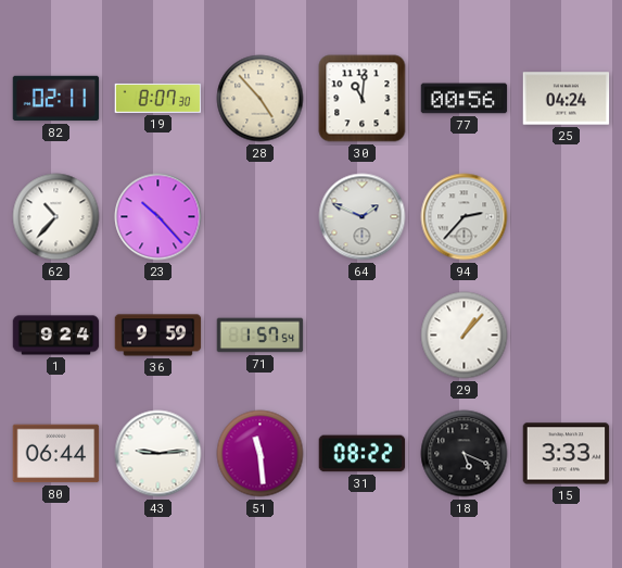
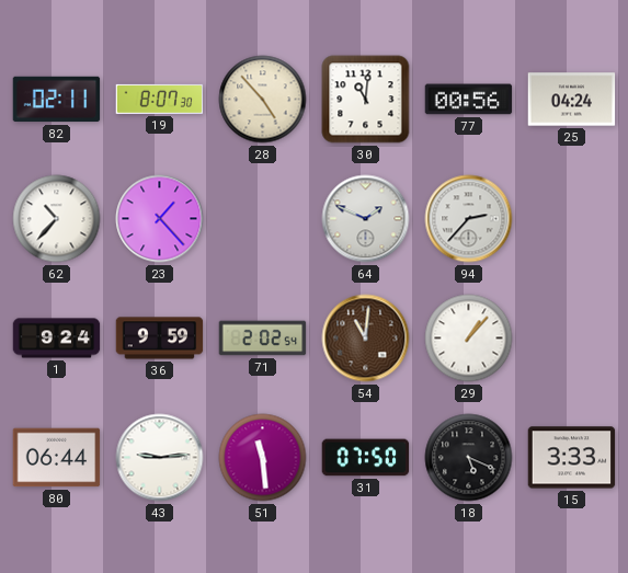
23: 10:23 -> 1:23 (160, 219)
71: 1:57 -> 2:02 (263, 339)
54: none -> 11:01 (366, 339)
31: 08:22 -> 07:50 (366, 458)
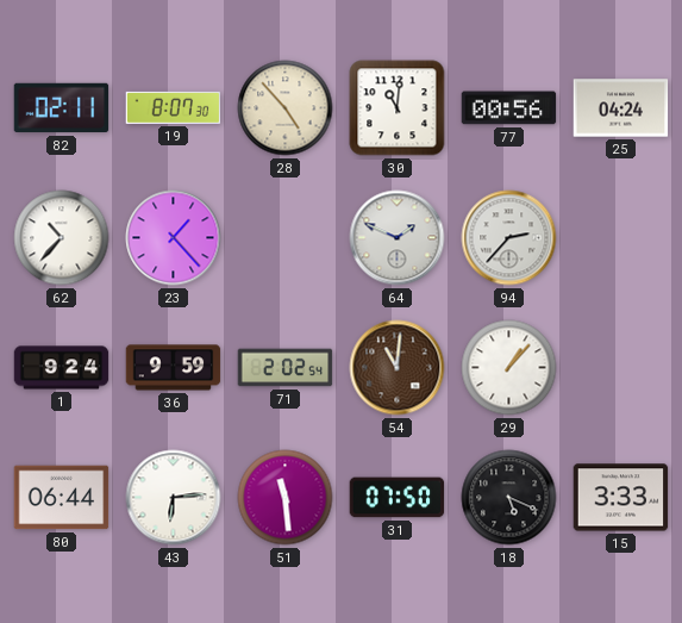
43: 9:14 -> 6:14 (174, 498)
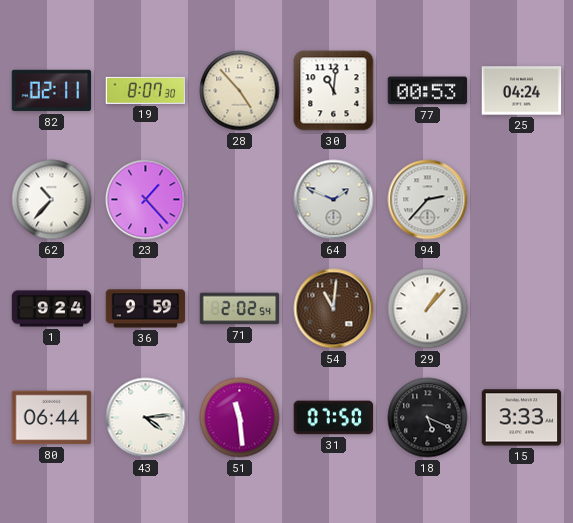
77: 00:56 -> 00:53 (428, 91)
43: 6:14 -> 4:14 (146, 418)
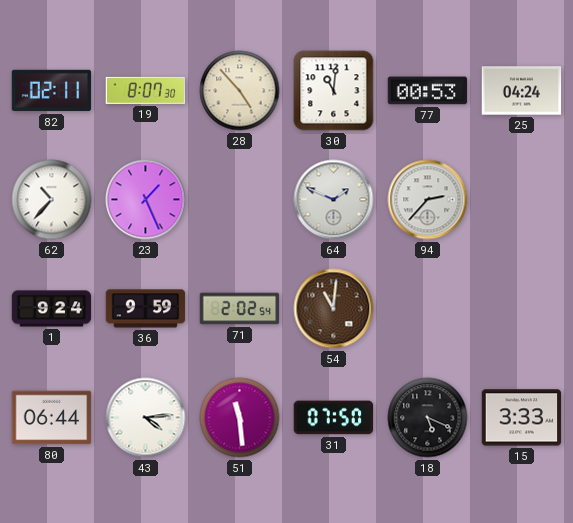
23: 1:23 -> 1:26 (146, 200)
29: 1:07 -> none (428, 309)
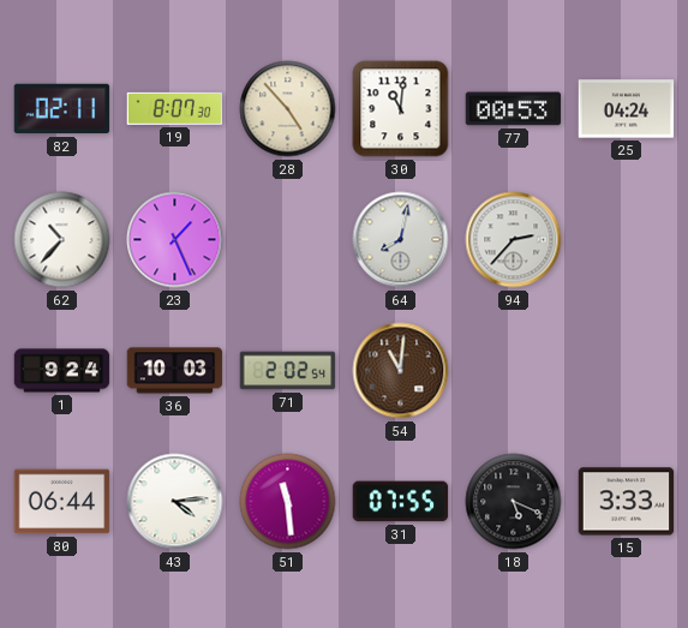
64: 1:49 -> 8:02 (401, 240)
36: 9:59 -> 10:03 (175, 371)
31: 07:50 -> 07:55 (401, 502)
